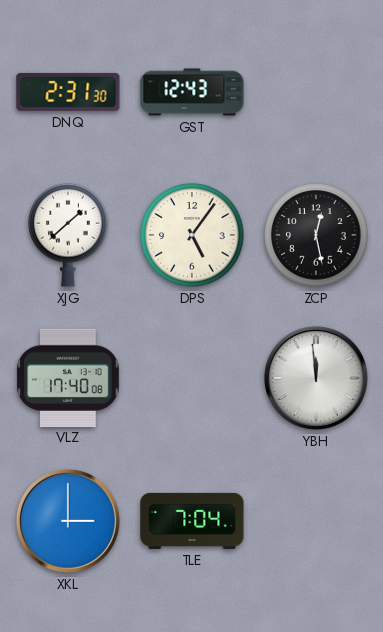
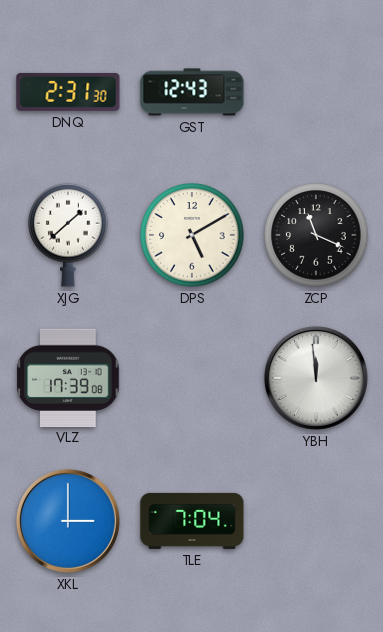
DPS: 5:06 -> 5:10 (192, 235)
ZCP: 12:28 -> 11:19 (316, 235)
VLZ: 17:40 -> 17:39 (68, 377)
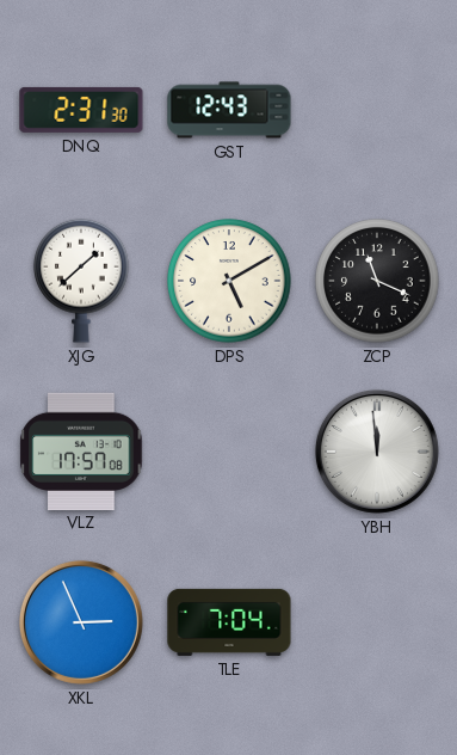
VLZ: 17:39 -> 17:57 (81, 450)
XKL: 3:00 -> 2:56 (81, 622)
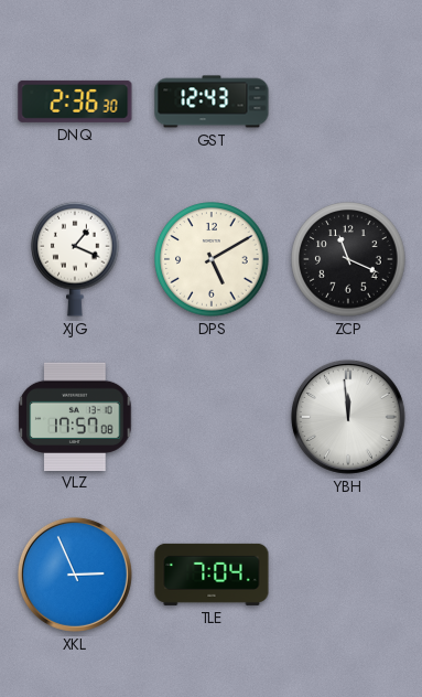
DNQ: 2:31 -> 2:36 (75, 101)
XJG: 1:38 -> 1:19 (75, 259)
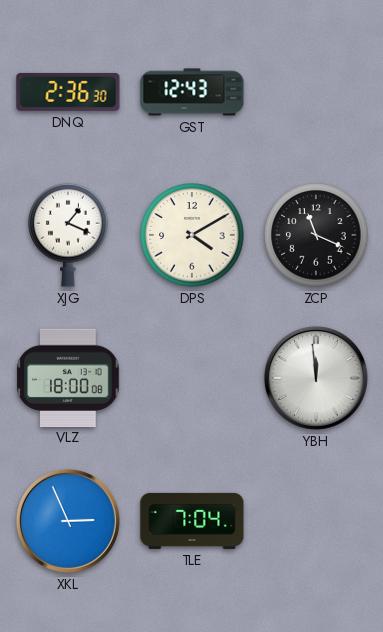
DPS: 5:10 -> 4:10 (192, 235)
VLZ: 17:57 -> 18:00 (68, 377)
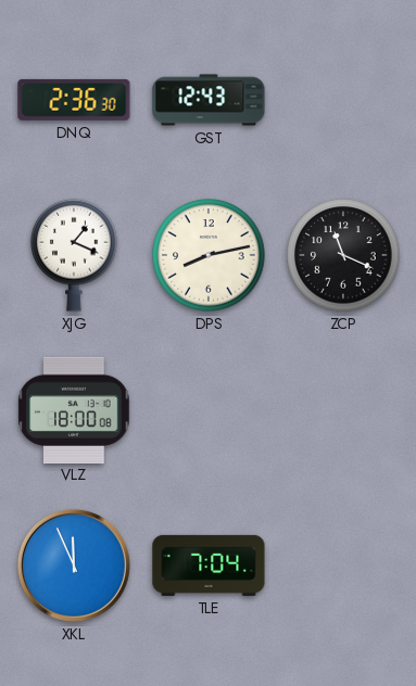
DPS: 4:10 -> 8:13 (209, 255)
YBH: 11:59 -> none (316, 378)
XKL: 2:56 -> 11:56 (74, 566)
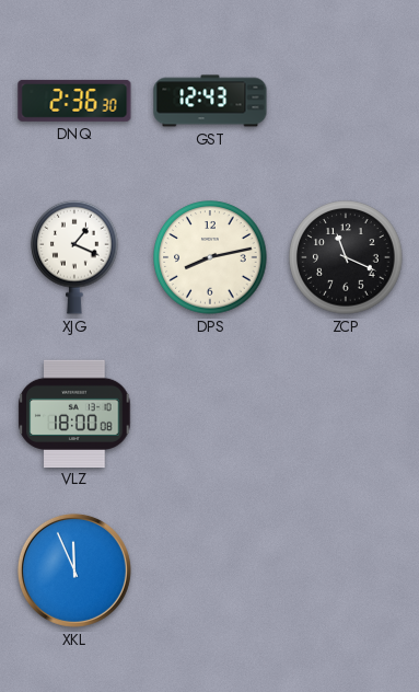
TLE: 7:04 -> none (209, 566)
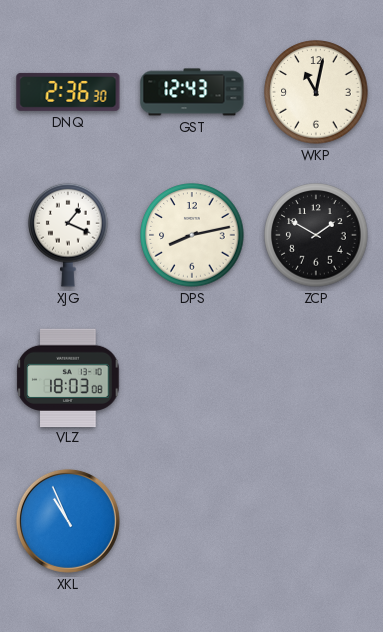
WKP: none -> 11:02 (316, 92)
ZCP: 11:19 -> 1:50 (316, 235)
VLZ: 18:00 -> 18:03 (68, 377)
XKL: 11:56 -> 10:56 (68, 521)
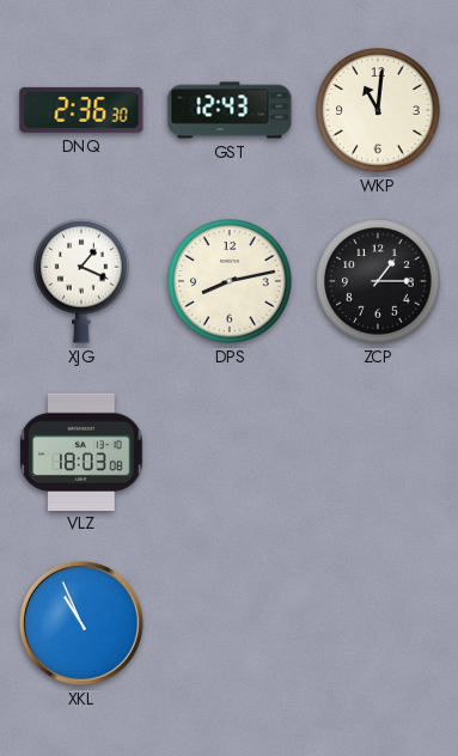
WKP: 11:02 -> 11:01 (378, 110)
ZCP: 1:50 -> 1:15 (378, 281)
